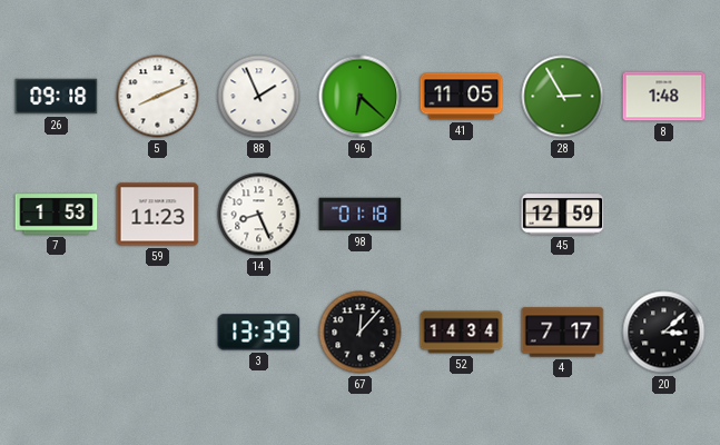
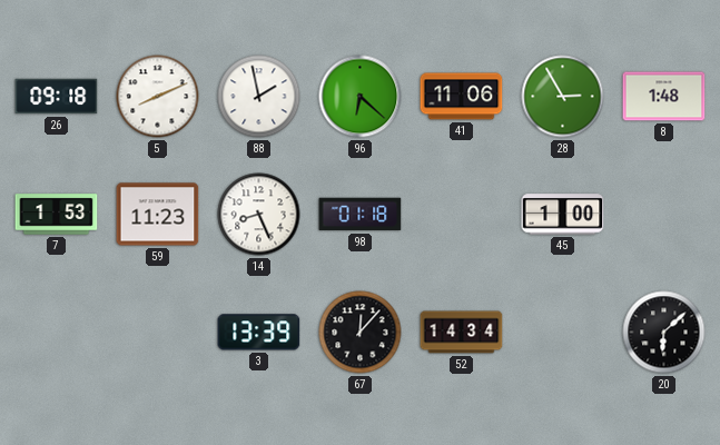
88: 1:56 -> 1:58 (259, 97)
41: 11:05 -> 11:06 (462, 97)
45: 12:59 -> 1:00 (563, 215)
4: 7:17 -> none (563, 333)
20: 3:08 -> 6:08 (664, 333)
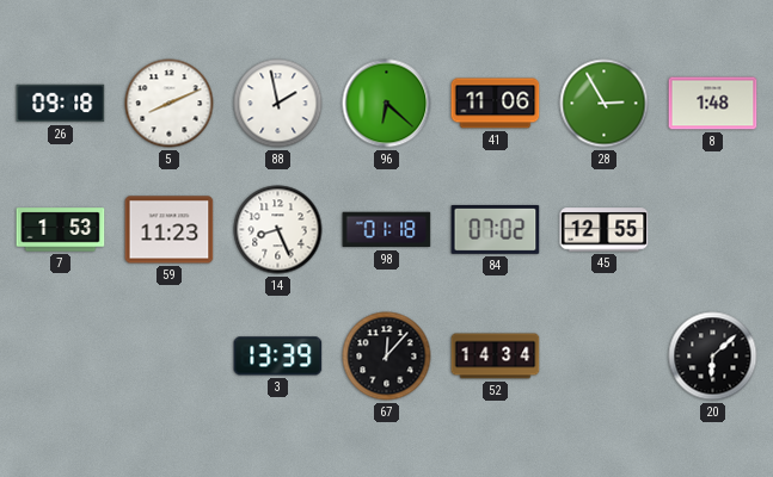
84: none -> 07:02 (496, 229)
45: 1:00 -> 12:55 (605, 230)
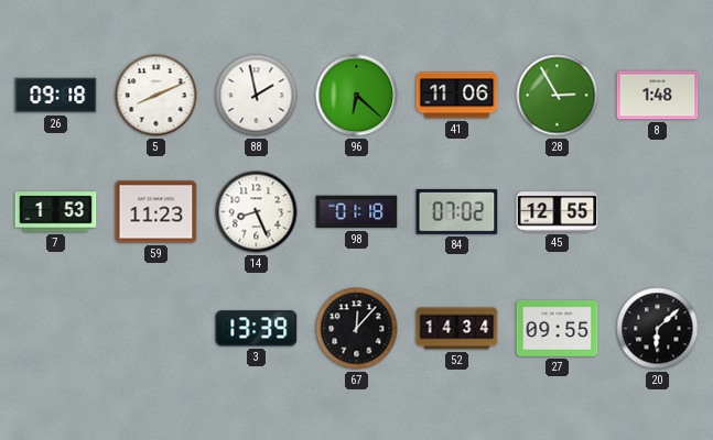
27: none -> 09:55 (558, 329)
